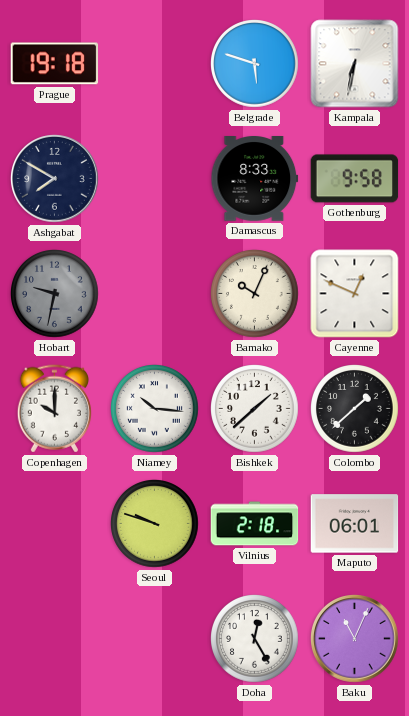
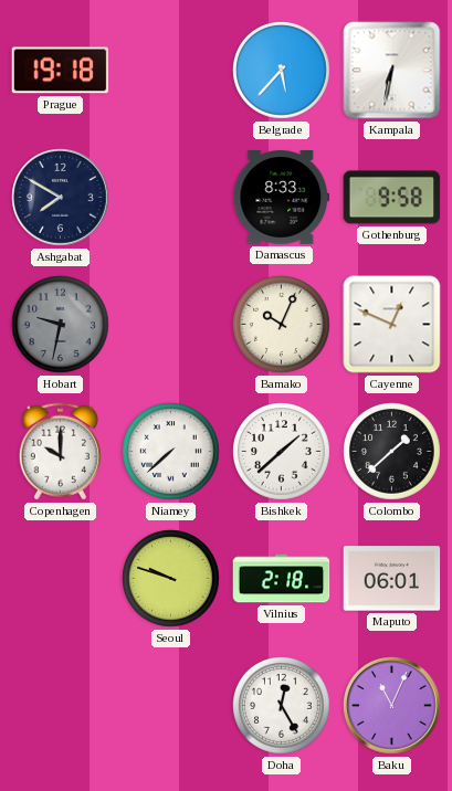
Belgrade: 5:48 -> 5:37 (282, 71)
Niamey: 10:16 -> 7:38 (171, 452)
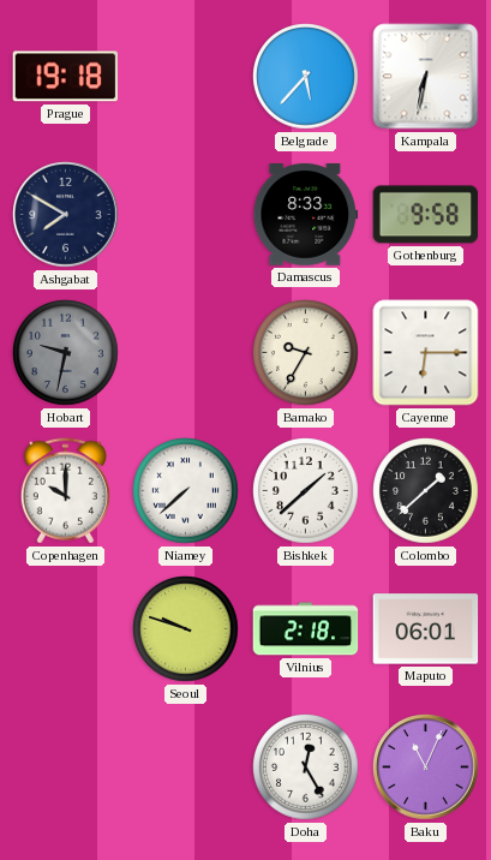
Bamako: 10:04 -> 9:35 (306, 353)
Cayenne: 12:49 -> 6:15 (426, 353)
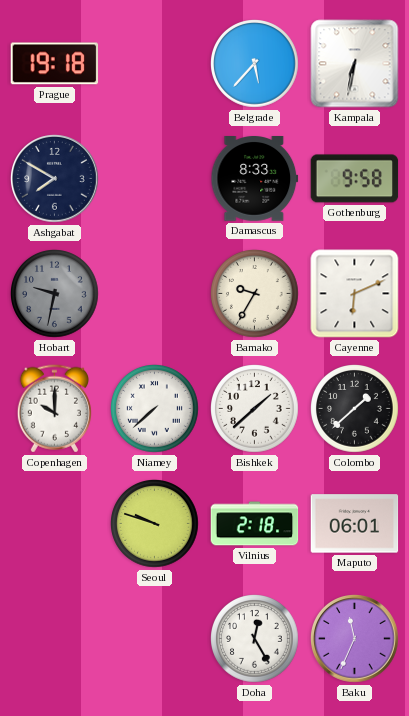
Cayenne: 6:15 -> 6:11 (355, 294)
Baku: 11:04 -> 11:34 (355, 639)
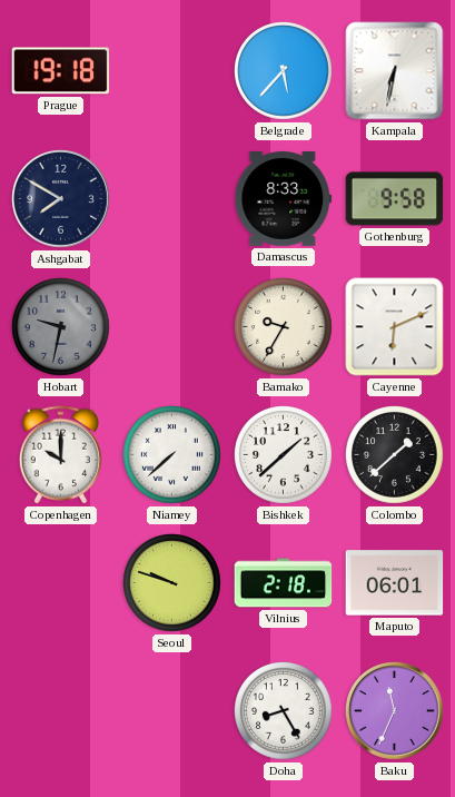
Doha: 12:25 -> 8:25 (284, 711)
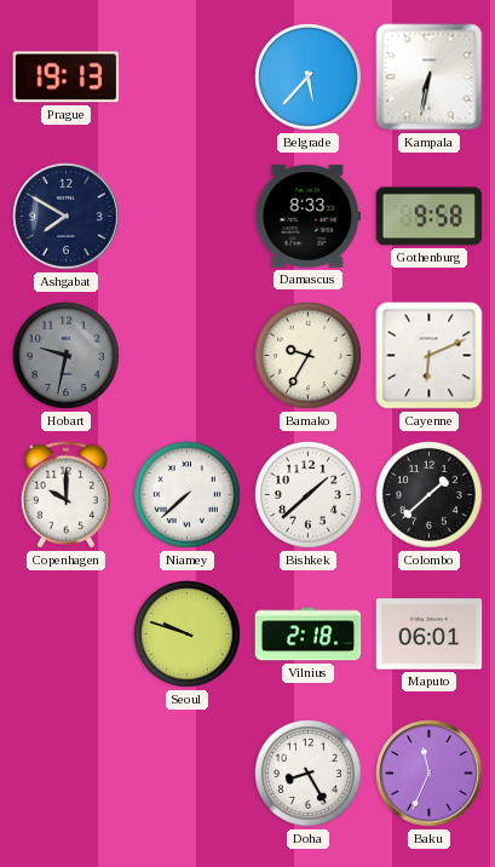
Prague: 19:18 -> 19:13 (67, 77)
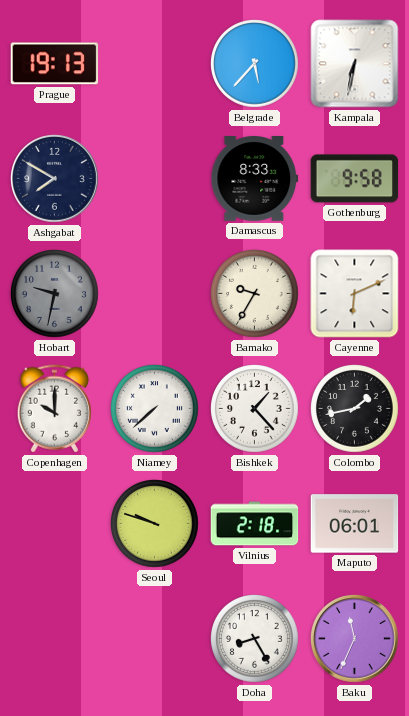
Bishkek: 1:38 -> 1:23 (255, 409)
Colombo: 1:38 -> 1:43 (355, 409)
